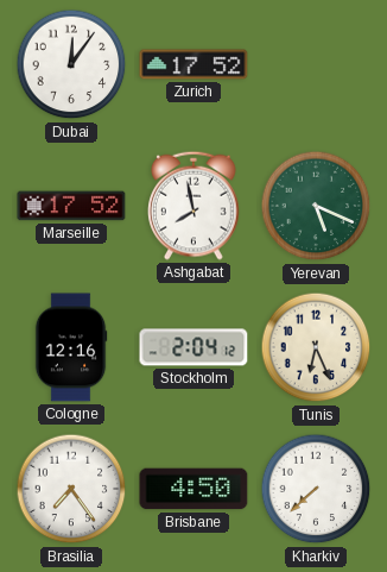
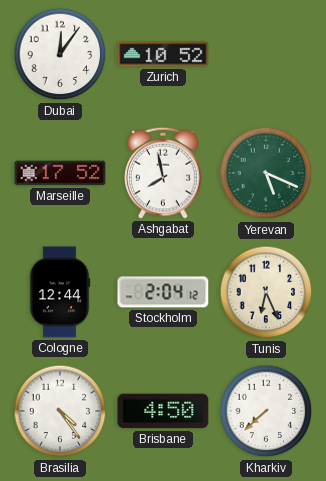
Zurich: 17:52 -> 10:52 (163, 54)
Cologne: 12:16 -> 12:44 (60, 292)
Brasilia: 7:24 -> 4:24 (60, 411)
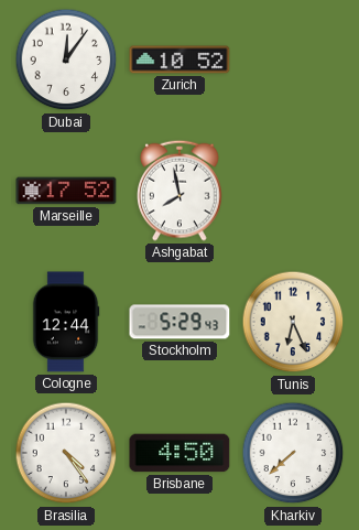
Yerevan: 5:19 -> none (266, 173)
Stockholm: 2:04 -> 5:29 (179, 322)
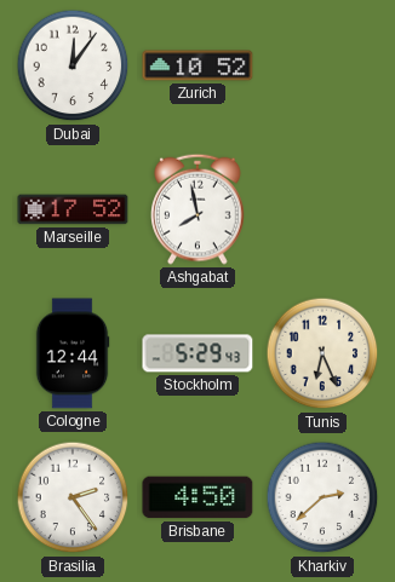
Brasilia: 4:24 -> 2:24 (73, 497)
Kharkiv: 7:38 -> 2:38 (322, 497)
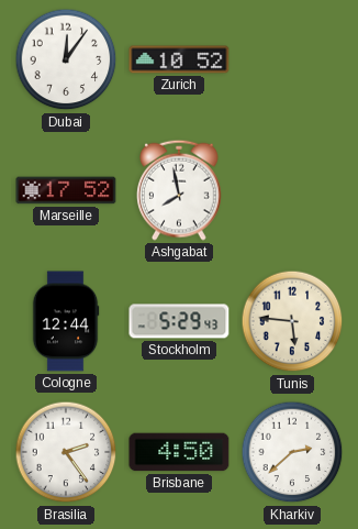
Tunis: 6:26 -> 5:46 (292, 321)
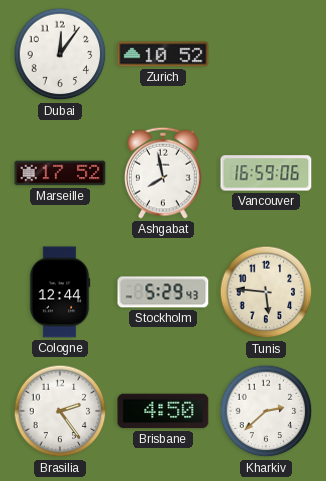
Vancouver: none -> 16:59 (266, 173)
